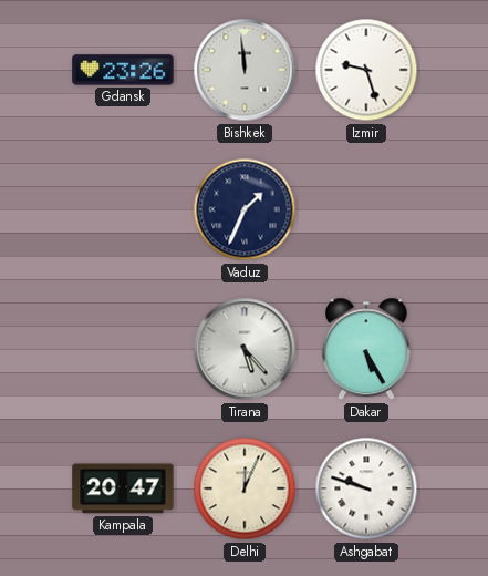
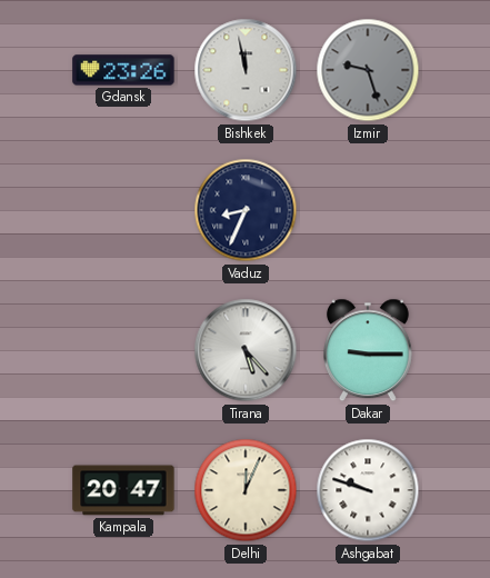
Bishkek: 11:59 -> 11:58 (246, 70)
Izmir dial: white -> grey (368, 70)
Vaduz: 1:34 -> 8:34 (246, 210)
Dakar: 5:25 -> 9:15 (368, 350)
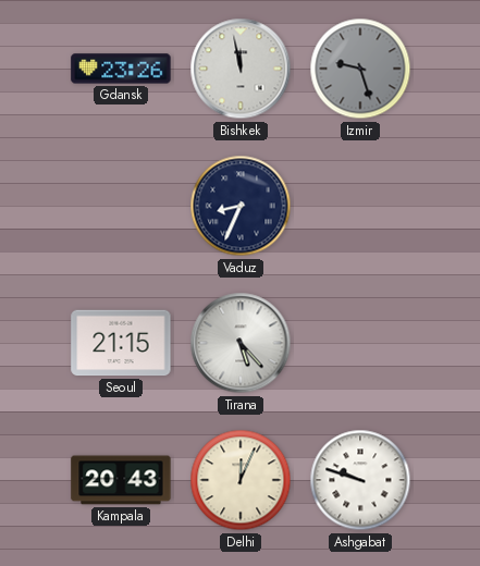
Seoul: none -> 21:15 (121, 343)
Dakar: 9:15 -> none (368, 350)
Kampala: 20:47 -> 20:43 (121, 480)
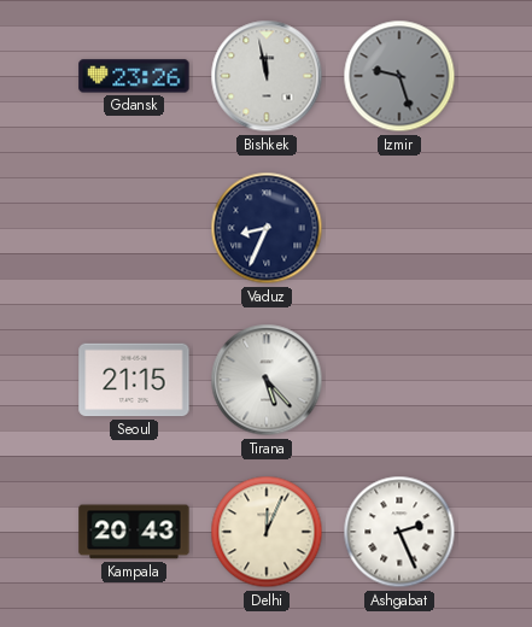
Ashgabat: 9:48 -> 2:26 (399, 532)
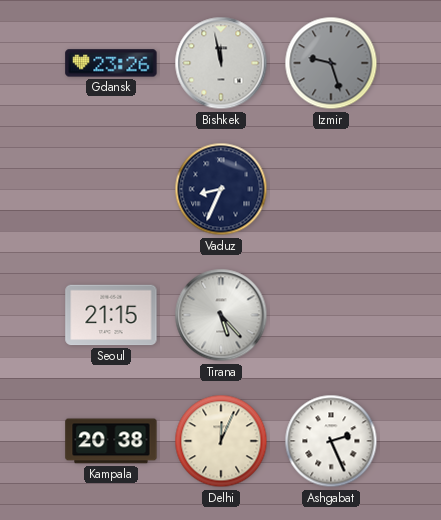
Kampala: 20:43 -> 20:38 (111, 441)
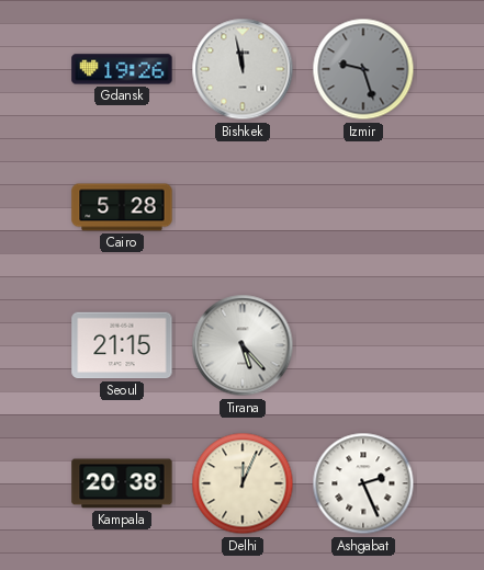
Gdansk: 23:26 -> 19:26 (122, 69)
Cairo: none -> 5:28 (122, 207)
Vaduz: 8:34 -> none (221, 189)
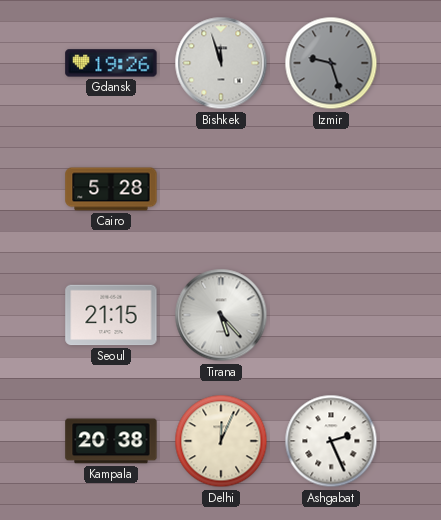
Bishkek: 11:58 -> 11:57 (221, 63)
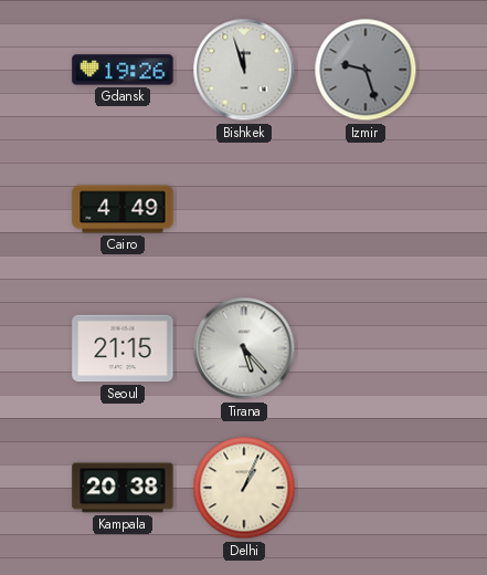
Cairo: 5:28 -> 4:49 (123, 209)
Delhi: 12:04 -> 1:04 (244, 488)
Ashgabat: 2:26 -> none (331, 441)
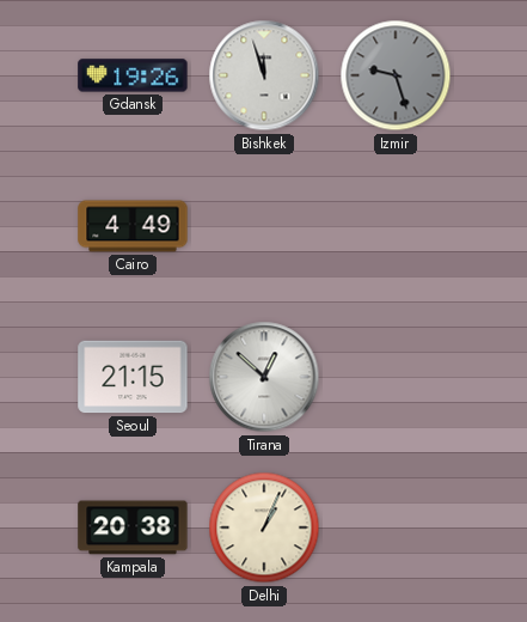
Tirana: 5:23 -> 12:52 (264, 377)
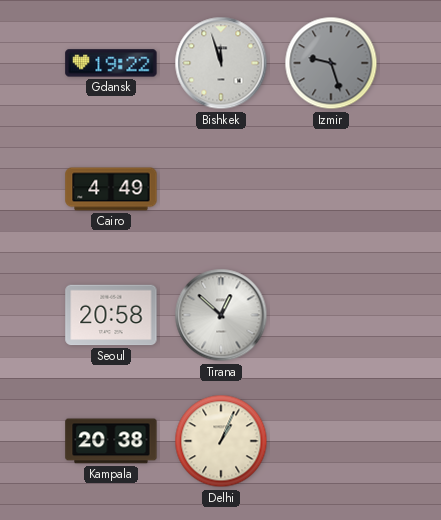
Gdansk: 19:26 -> 19:22 (111, 63)
Seoul: 21:15 -> 20:58 (111, 315)
